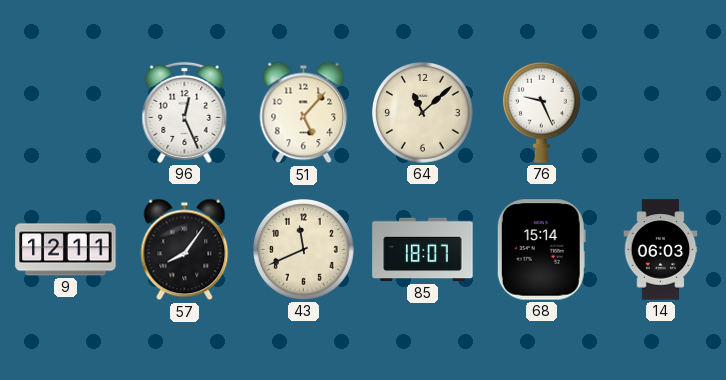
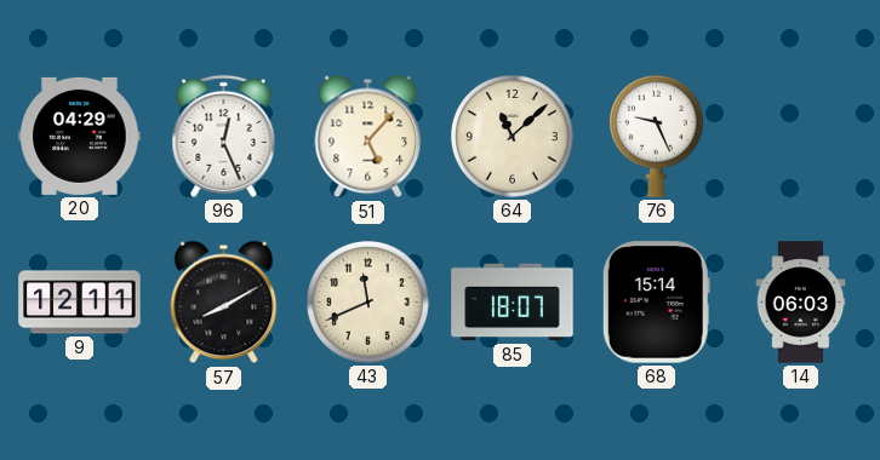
20: none -> 04:29 (80, 136)
57: 8:06 -> 8:10 (224, 303)
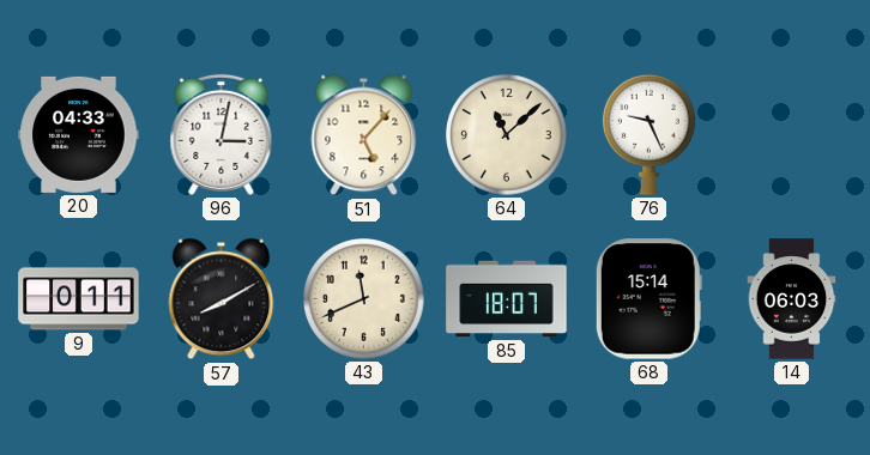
20: 04:29 -> 04:33 (79, 134)
96: 12:26 -> 3:02 (222, 134)
9: 12:11 -> 0:11 (79, 299)
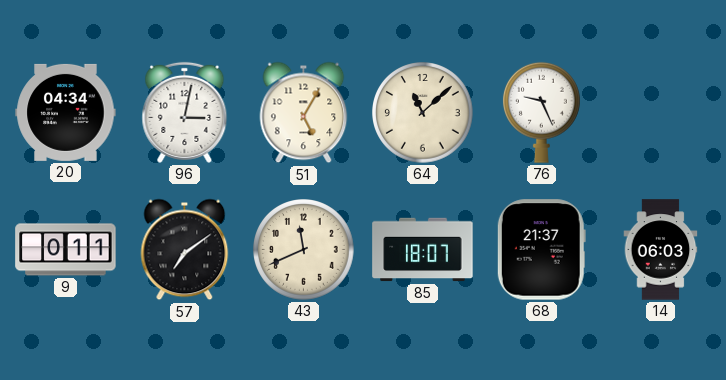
20: 04:33 -> 04:34 (66, 112)
51: 5:07 -> 5:05 (304, 113)
57: 8:10 -> 7:09 (185, 250)
68: 15:14 -> 21:37 (541, 250)
